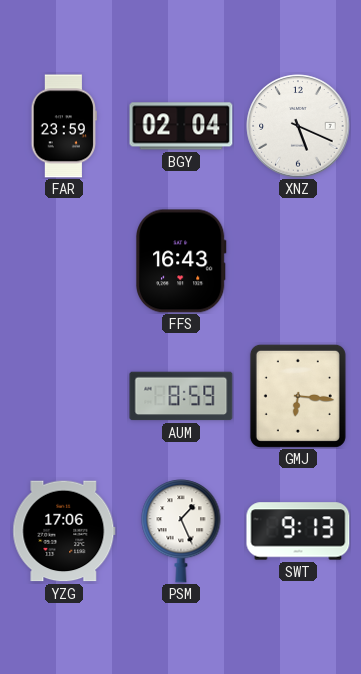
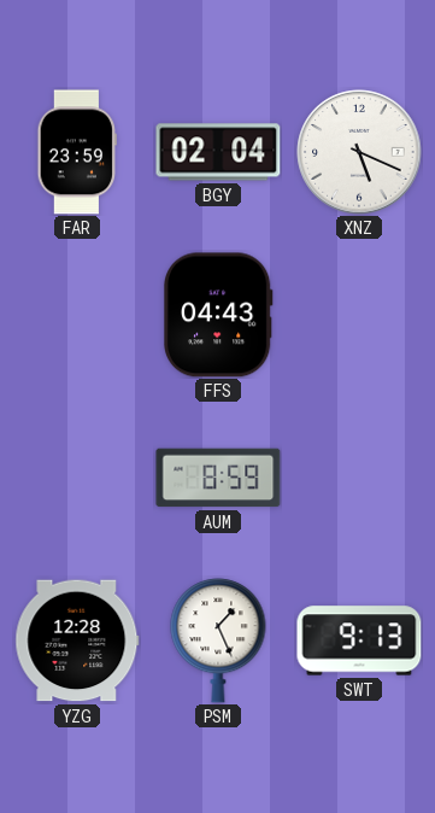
FFS: 16:43 -> 04:43 (218, 315)
GMJ: 6:16 -> none (298, 396)
YZG: 17:06 -> 12:28 (77, 641)
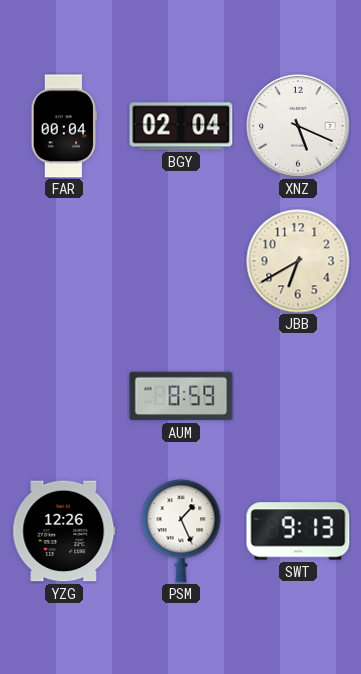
FAR: 23:59 -> 00:04 (64, 126)
FFS: 04:43 -> none (218, 315)
JBB: none -> 6:40 (298, 261)
YZG: 12:28 -> 12:26 (64, 531)
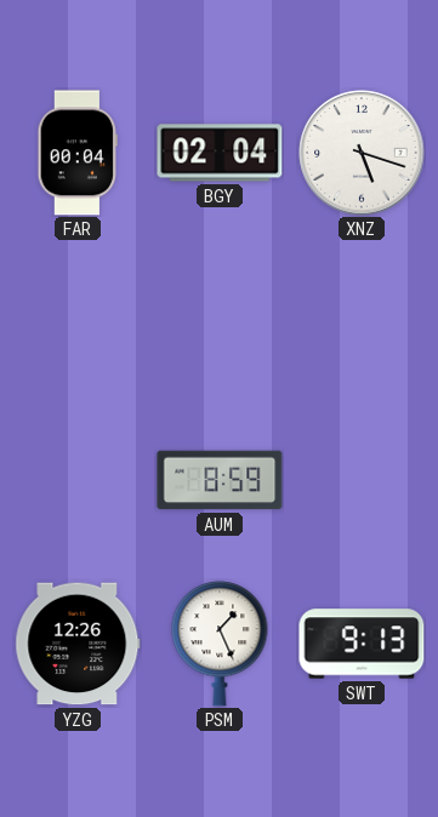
XNZ: 5:19 -> 5:18 (362, 153)
JBB: 6:40 -> none (298, 261)
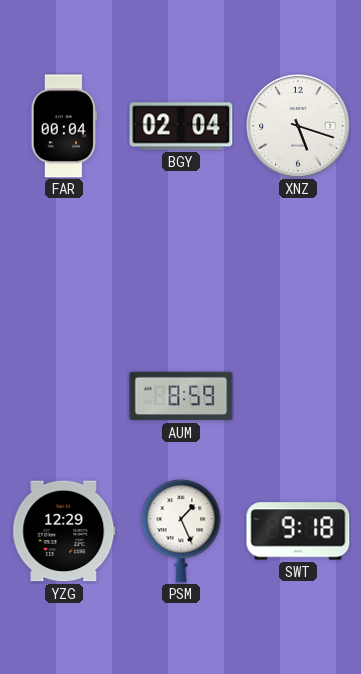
YZG: 12:26 -> 12:29 (64, 531)
SWT: 9:13 -> 9:18 (298, 531)
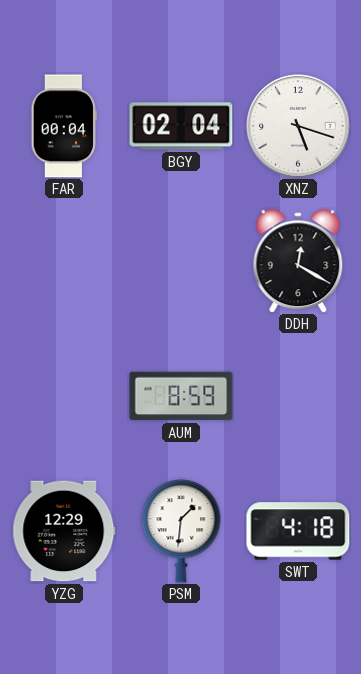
DDH: none -> 12:20 (298, 261)
PSM: 1:26 -> 1:31 (181, 531)
SWT: 9:18 -> 4:18 (298, 531)
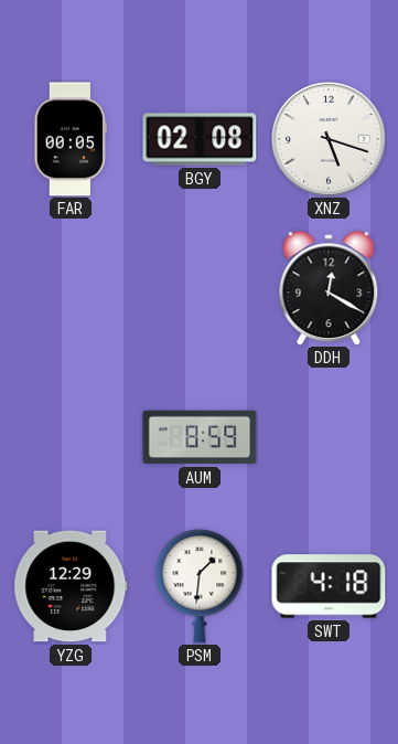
FAR: 00:04 -> 00:05 (71, 139)
BGY: 02:04 -> 02:08 (200, 139)
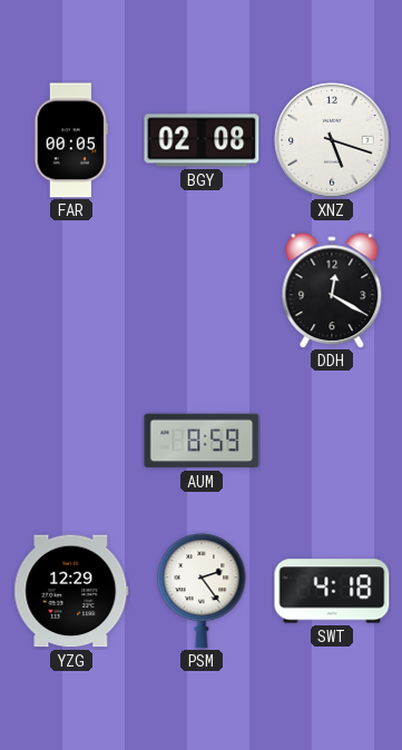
PSM: 1:31 -> 2:24 (202, 591)
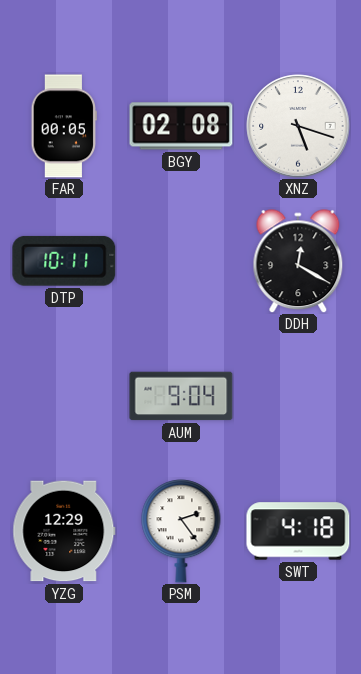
DTP: none -> 10:11 (64, 261)
AUM: 8:59 -> 9:04 (181, 396)
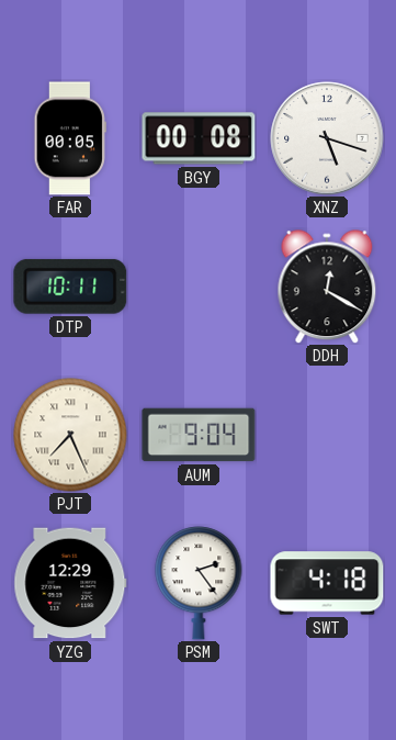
BGY: 02:08 -> 00:08 (199, 138)
PJT: none -> 7:26 (70, 435)
